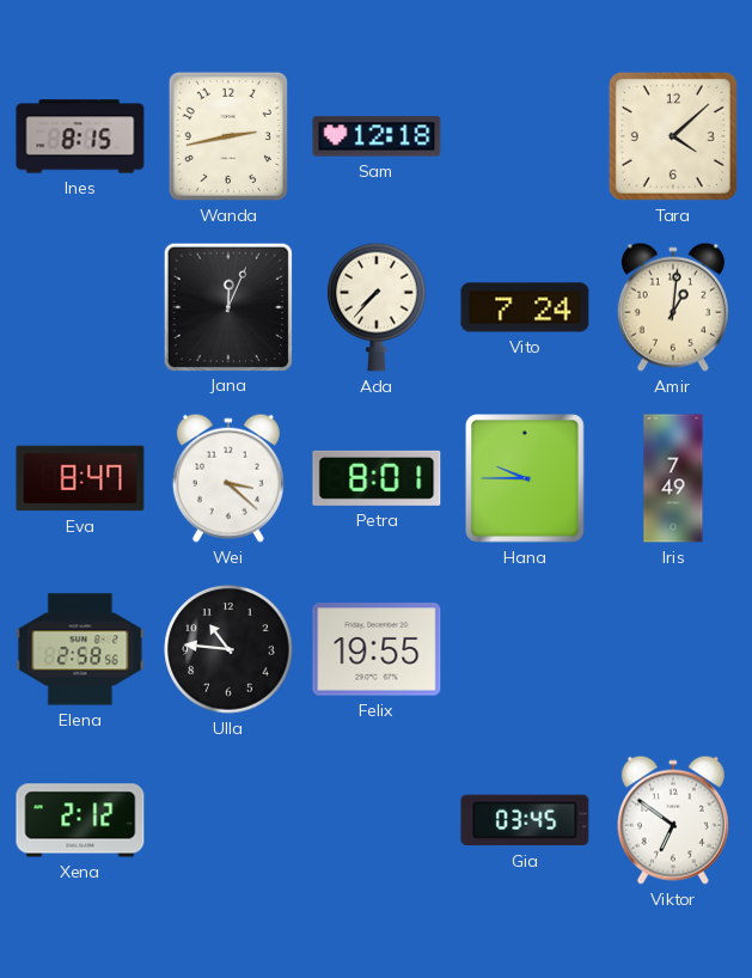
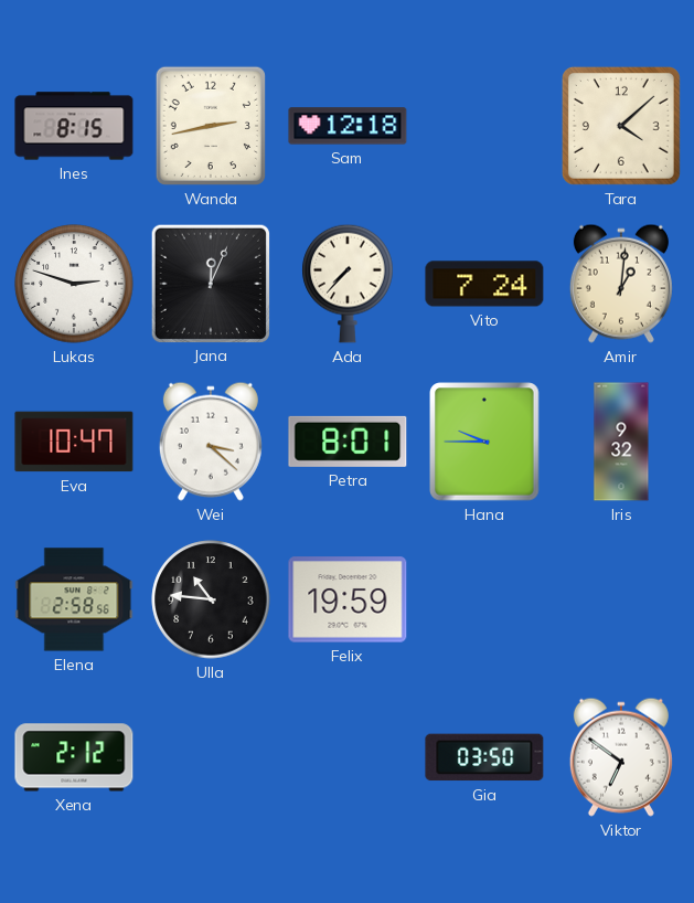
Lukas: none -> 2:48 (74, 284)
Eva: 8:47 -> 10:47 (74, 442)
Iris: 7:49 -> 9:32 (621, 442)
Felix: 19:55 -> 19:59 (348, 599)
Gia: 03:45 -> 03:50 (484, 757)
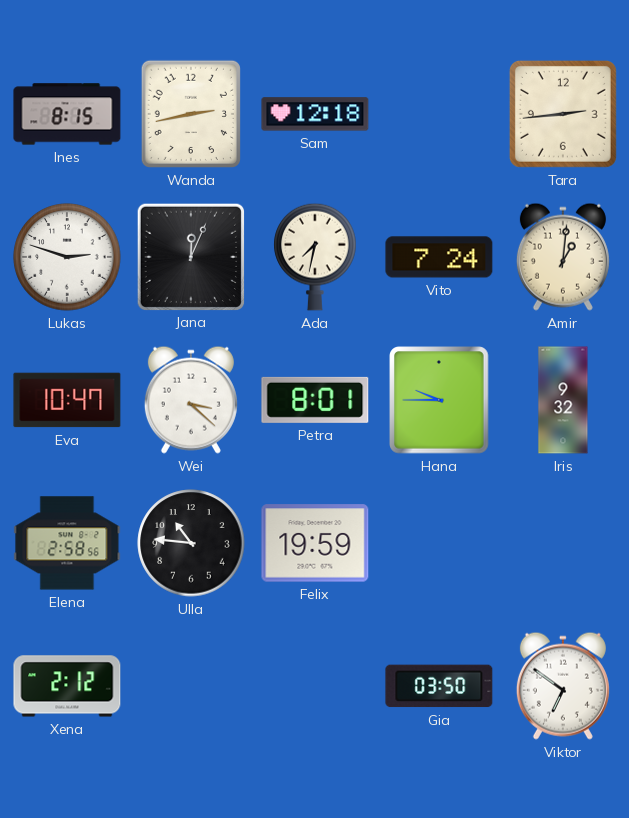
Tara: 4:08 -> 2:44 (563, 114)
Ada: 7:37 -> 7:32 (315, 257)
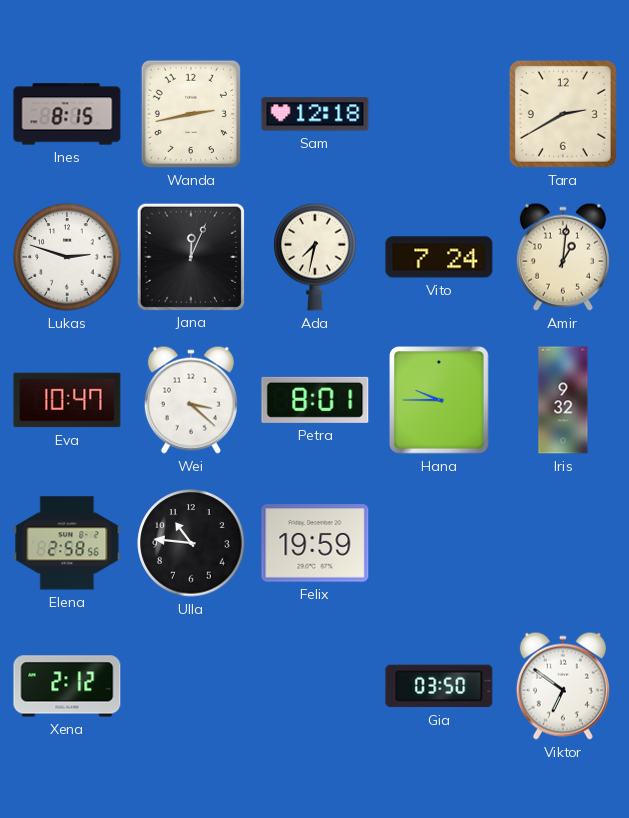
Tara: 2:44 -> 2:40 (563, 114)
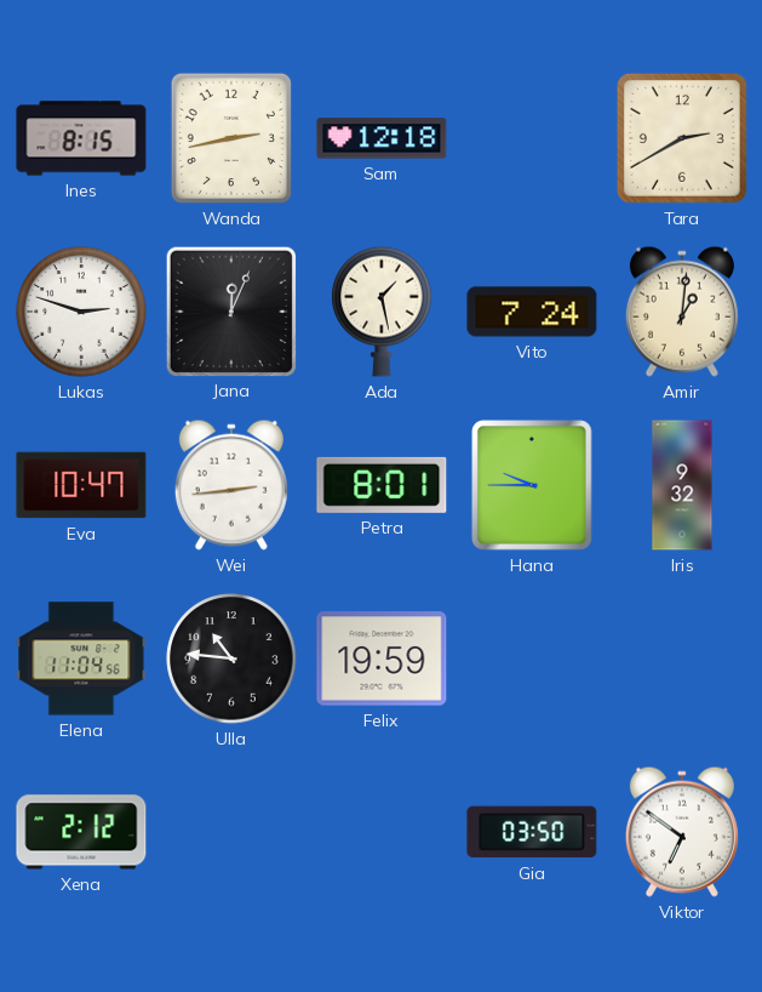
Ada: 7:32 -> 1:28 (382, 312)
Wei: 3:22 -> 2:44 (231, 485)
Elena: 2:58 -> 11:04 (81, 659)
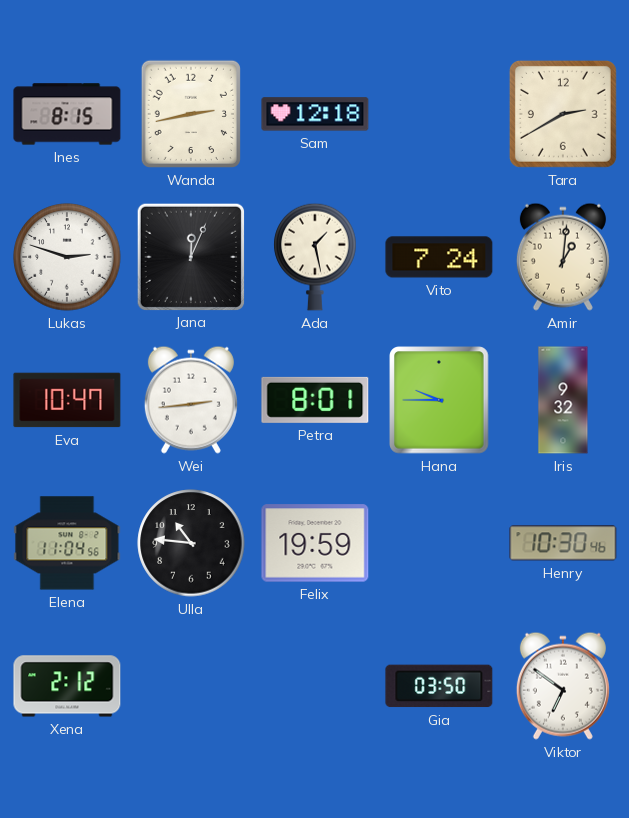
Henry: none -> 10:30 (563, 543)
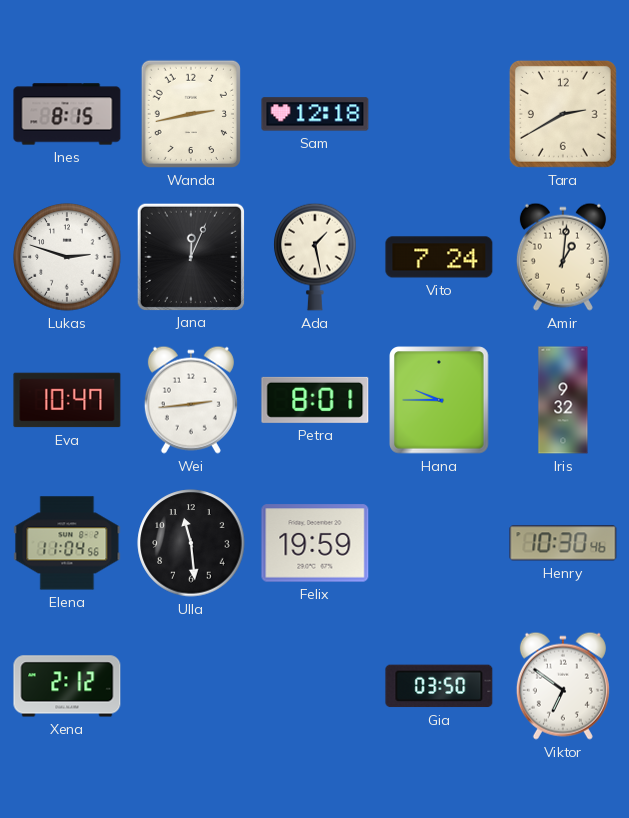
Ulla: 10:46 -> 11:29 (191, 543)
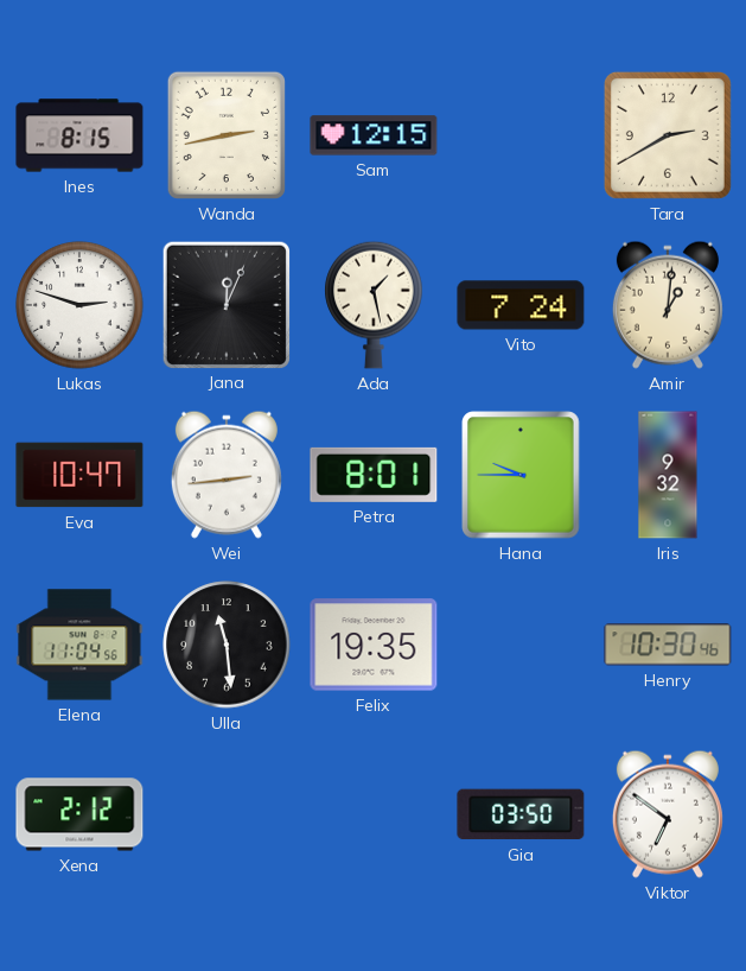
Sam: 12:18 -> 12:15 (374, 135)
Felix: 19:59 -> 19:35 (374, 645)
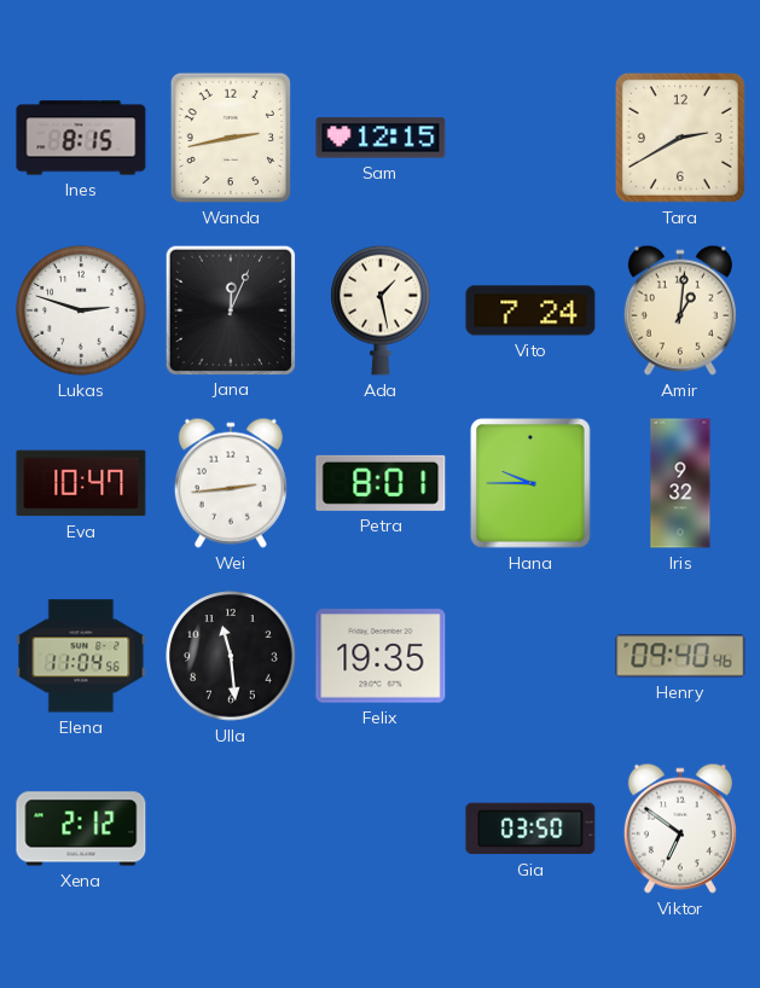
Henry: 10:30 -> 09:40 (680, 656)
